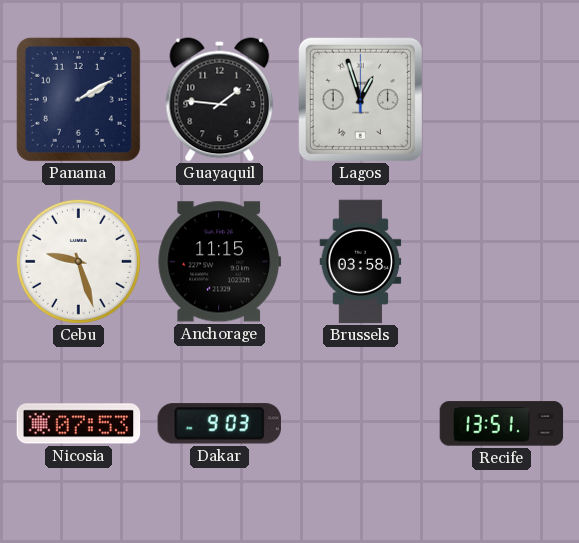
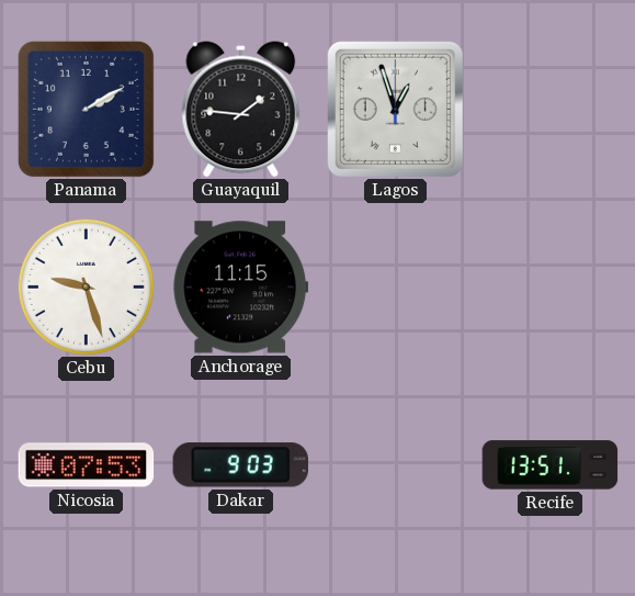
Brussels: 03:58 -> none (361, 262)
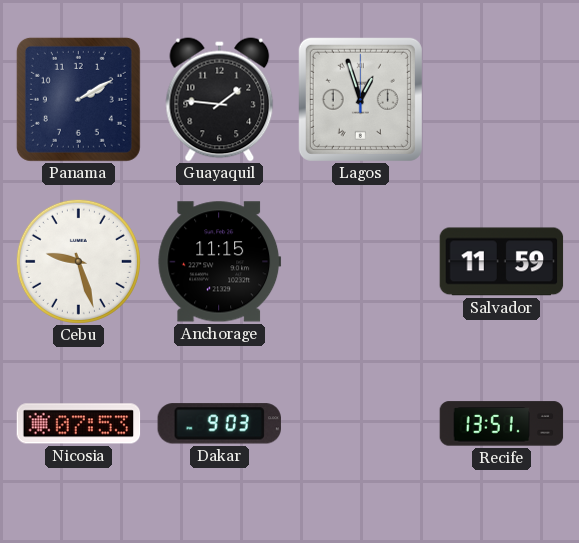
Salvador: none -> 11:59 (502, 262)
